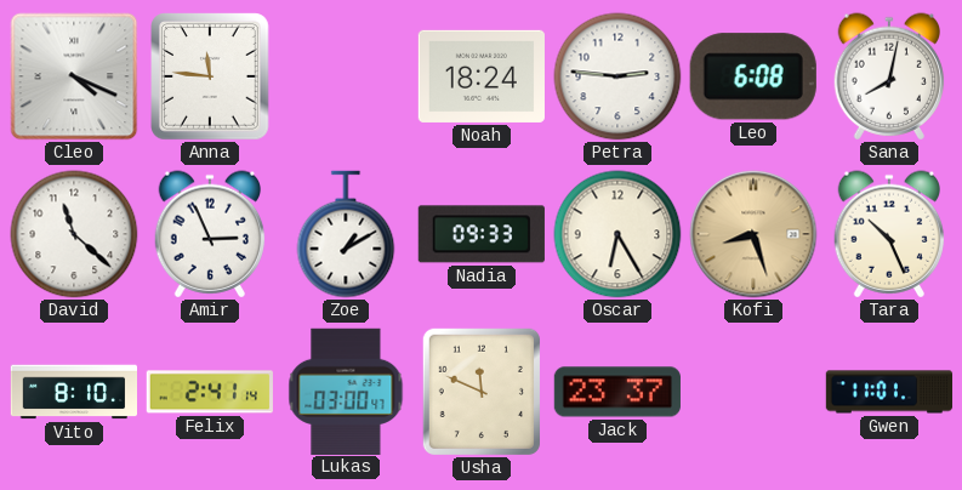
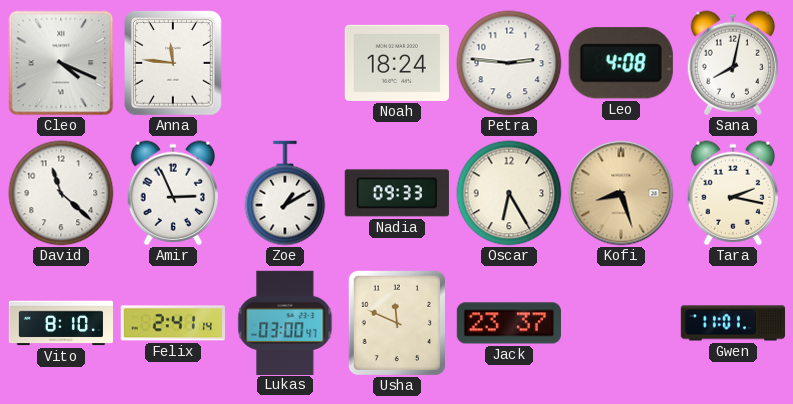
Leo: 6:08 -> 4:08 (621, 63)
Tara: 10:26 -> 2:17 (733, 193)
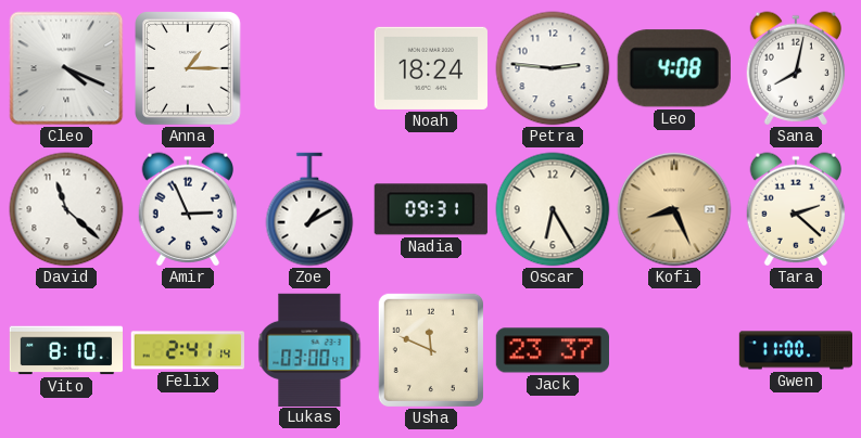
Anna: 11:46 -> 1:15 (189, 68)
Nadia: 09:33 -> 09:31 (431, 209)
Kofi: 8:27 -> 8:26 (674, 209)
Tara: 2:17 -> 2:22 (796, 209)
Gwen: 11:01 -> 11:00 (796, 350)
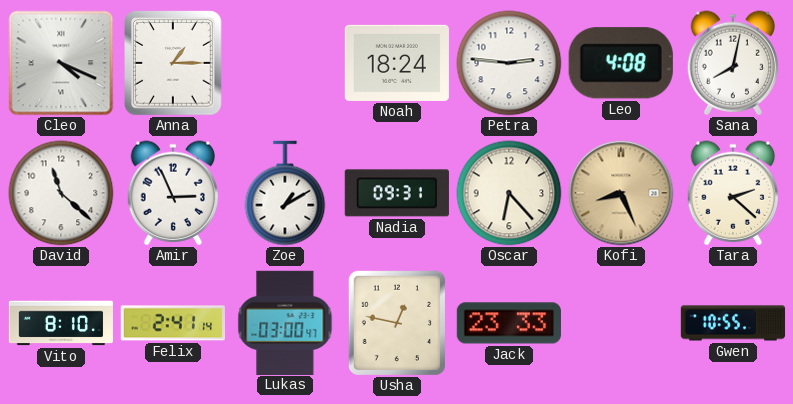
Oscar: 6:25 -> 6:23 (509, 193)
Usha: 11:49 -> 12:47 (397, 323)
Jack: 23:37 -> 23:33 (508, 323)
Gwen: 11:00 -> 10:55 (733, 323)
